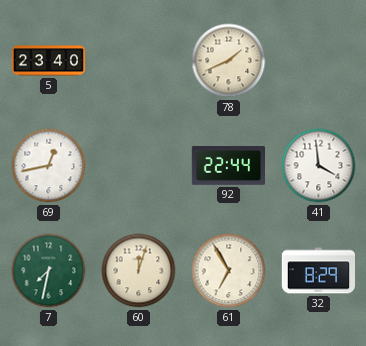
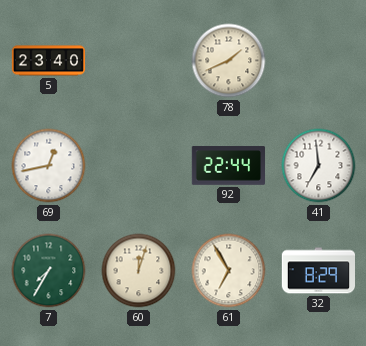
41: 3:59 -> 6:59 (319, 166)
7: 7:32 -> 7:35 (49, 271)
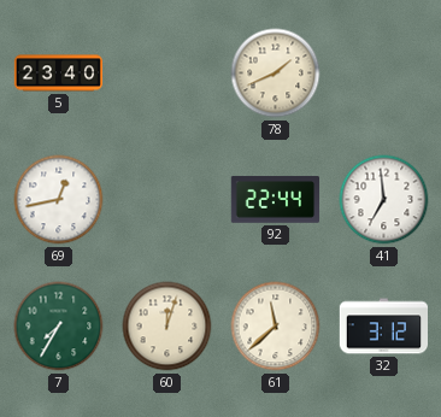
61: 6:55 -> 11:38 (276, 327)
32: 8:29 -> 3:12 (384, 327)
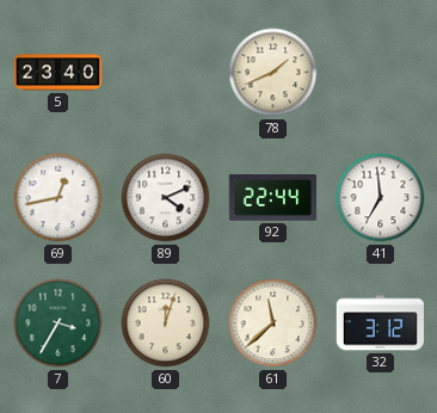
89: none -> 4:11 (166, 198)
7: 7:35 -> 3:35 (59, 323)
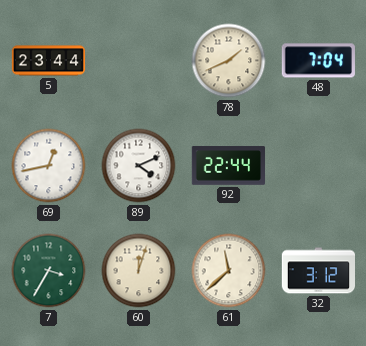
5: 23:40 -> 23:44 (49, 61)
48: none -> 7:04 (318, 61)
41: 6:59 -> none (381, 198)
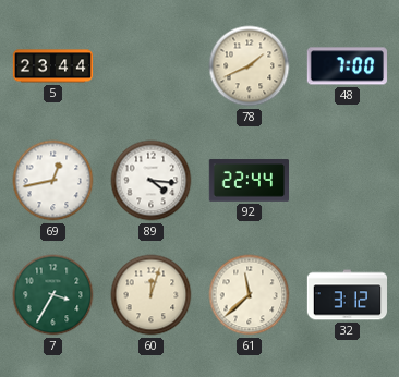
48: 7:04 -> 7:00 (347, 66)
89: 4:11 -> 4:16 (152, 181)
